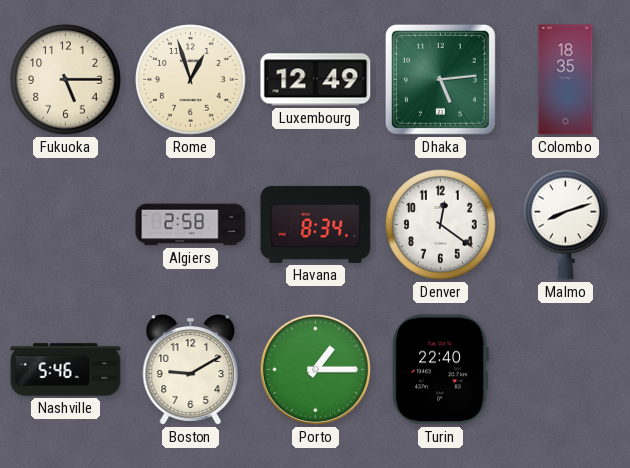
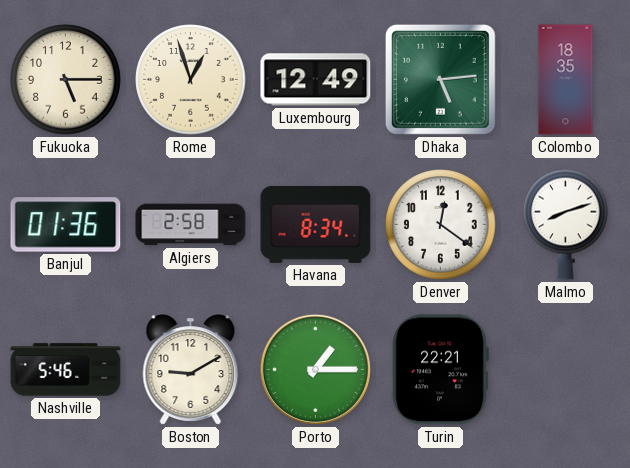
Banjul: none -> 01:36 (66, 225)
Turin: 22:40 -> 22:21 (440, 370)
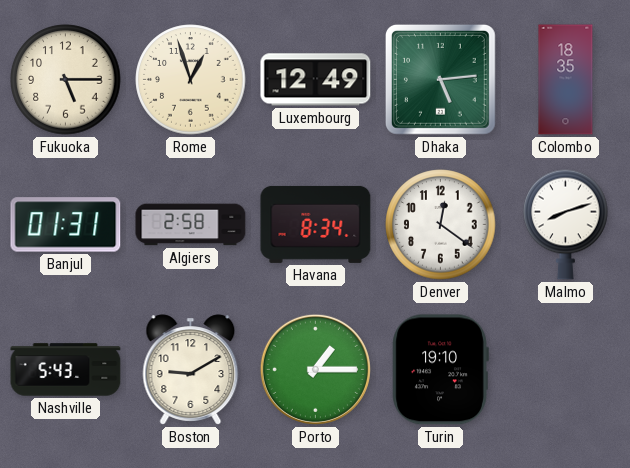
Banjul: 01:36 -> 01:31 (66, 225)
Nashville: 5:46 -> 5:43 (66, 370)
Turin: 22:21 -> 19:10 (440, 370)
